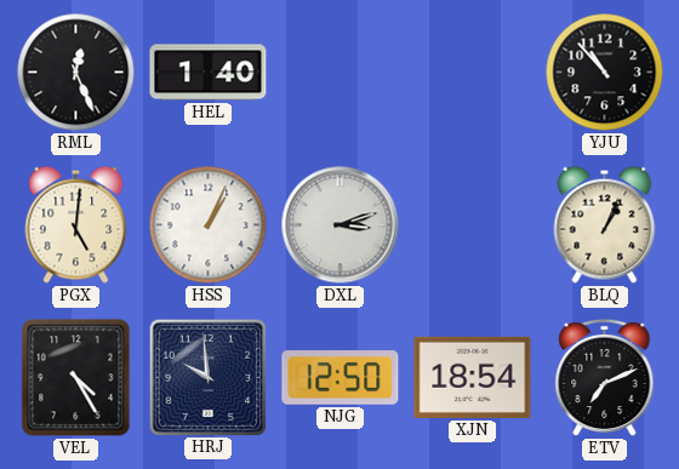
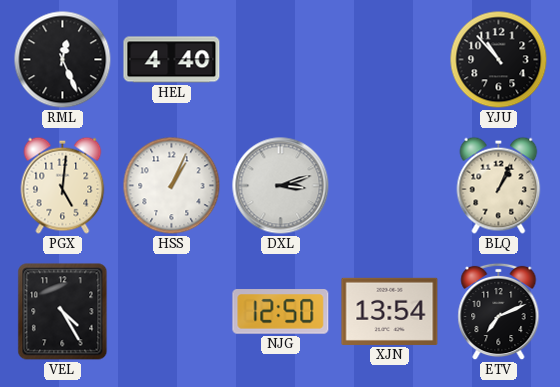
HEL: 1:40 -> 4:40 (172, 60)
HRJ: 9:59 -> none (207, 377)
XJN: 18:54 -> 13:54 (390, 311)
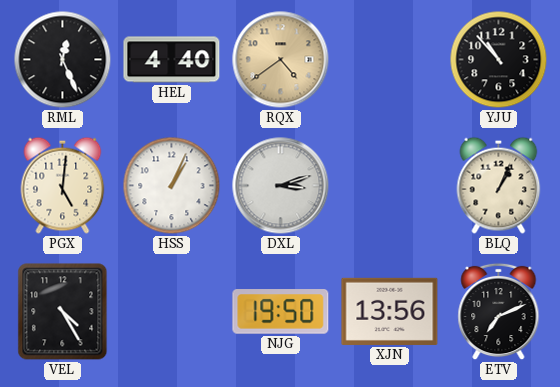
RQX: none -> 4:39 (281, 60)
NJG: 12:50 -> 19:50 (281, 312)
XJN: 13:54 -> 13:56 (390, 311)
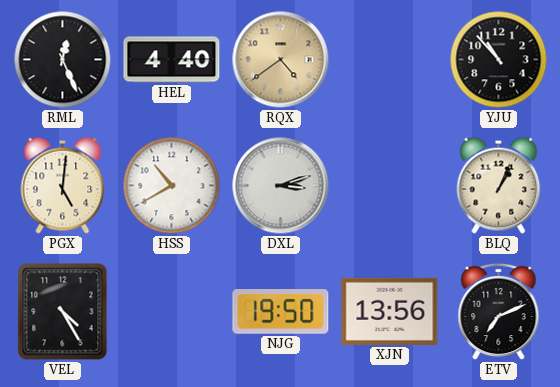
HSS: 1:04 -> 10:40 (172, 186)
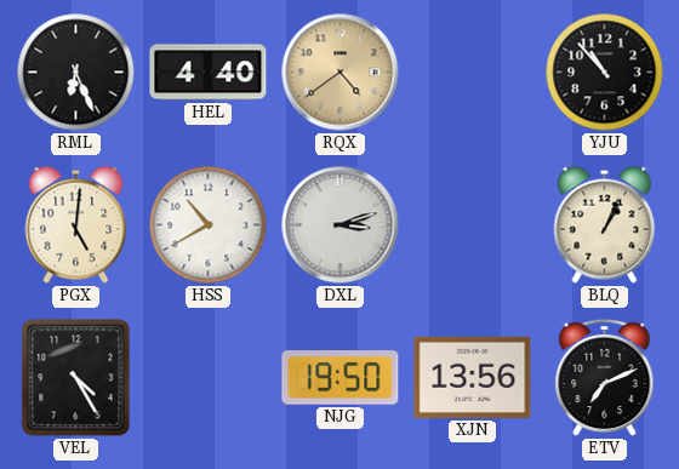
RML: 12:26 -> 6:26 (76, 73)
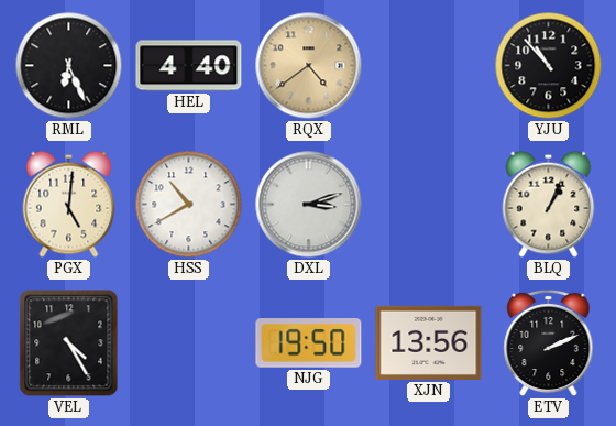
ETV: 7:11 -> 2:11 (549, 343)
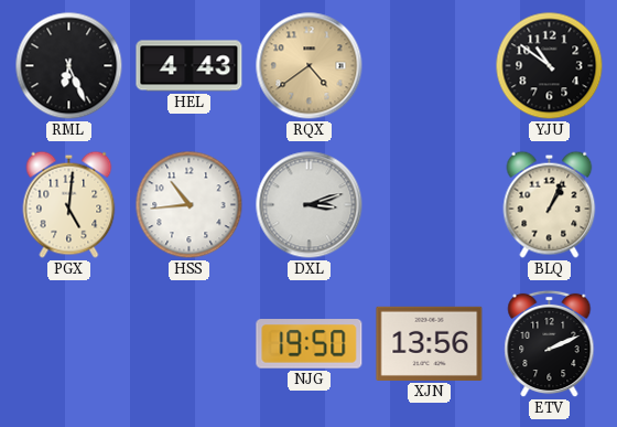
HEL: 4:40 -> 4:43 (190, 66)
YJU: 10:53 -> 10:51 (550, 66)
HSS: 10:40 -> 10:44 (190, 205)
VEL: 4:25 -> none (69, 343)
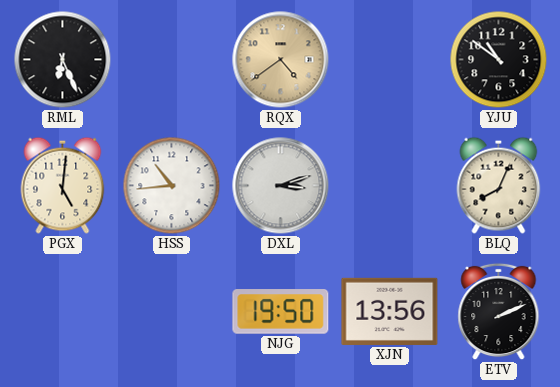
HEL: 4:43 -> none (190, 66)
BLQ: 1:04 -> 8:04 (499, 185)
